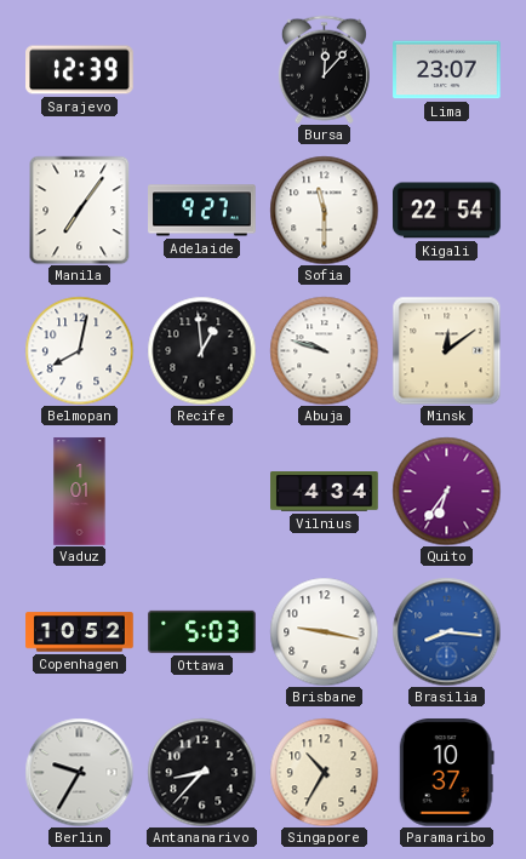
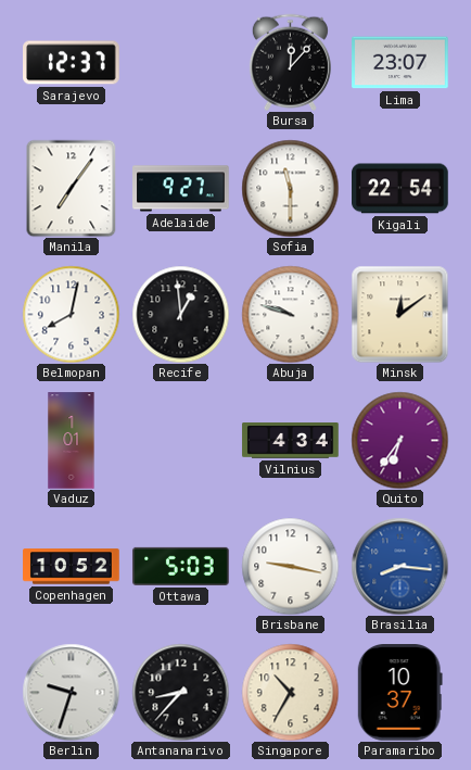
Sarajevo: 12:39 -> 12:37 (72, 63)
Berlin: 9:35 -> 9:33 (71, 692)
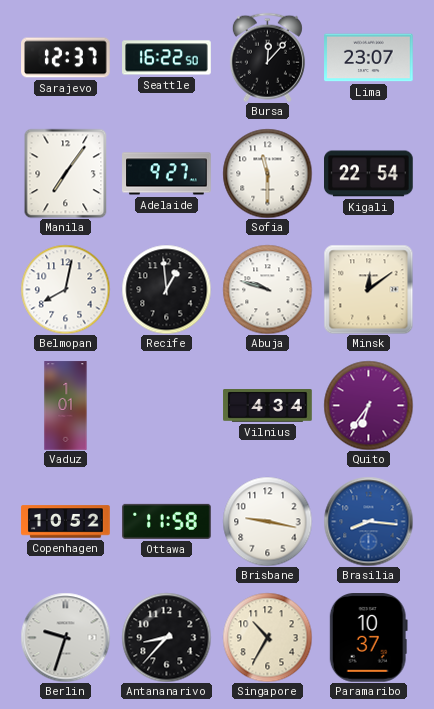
Seattle: none -> 16:22 (167, 58)
Ottawa: 5:03 -> 11:58 (167, 521)
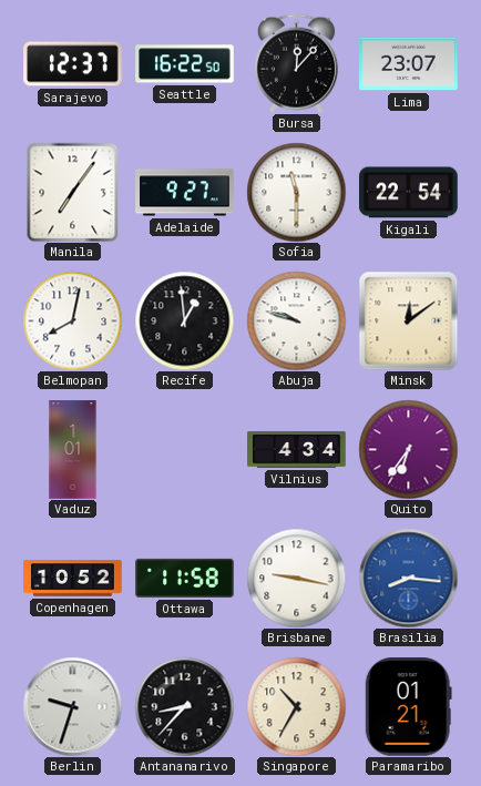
Paramaribo: 10:37 -> 01:21 (408, 707)
